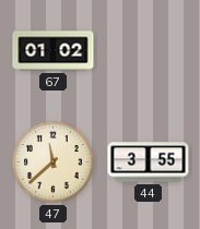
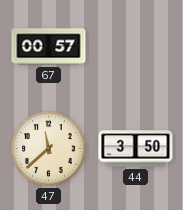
67: 01:02 -> 00:57 (49, 47)
44: 3:55 -> 3:50 (136, 149)
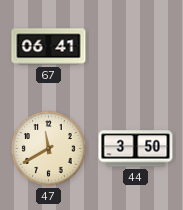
67: 00:57 -> 06:41 (49, 47)
47: 11:38 -> 11:40 (49, 149)
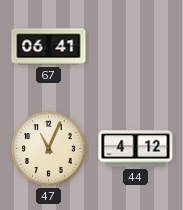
47: 11:40 -> 11:04 (49, 149)
44: 3:50 -> 4:12 (136, 149)
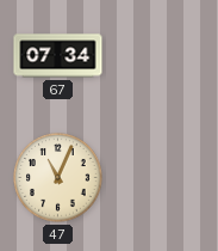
67: 06:41 -> 07:34 (58, 56)
44: 4:12 -> none (136, 149)
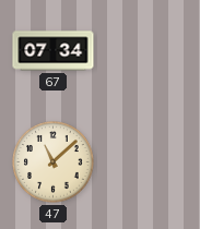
47: 11:04 -> 11:08 (54, 162)
